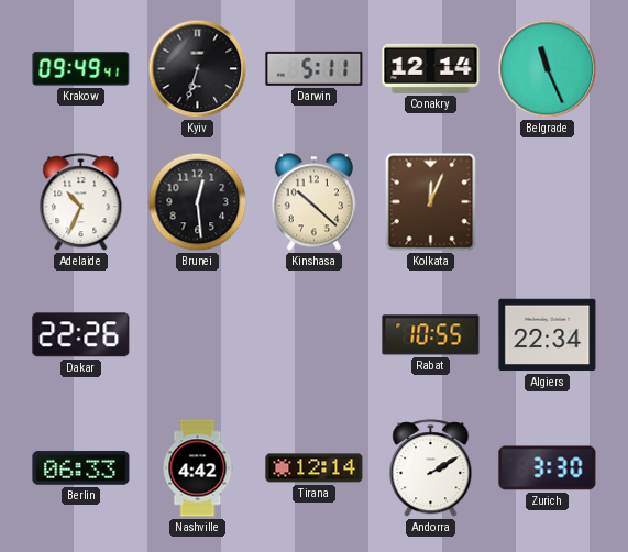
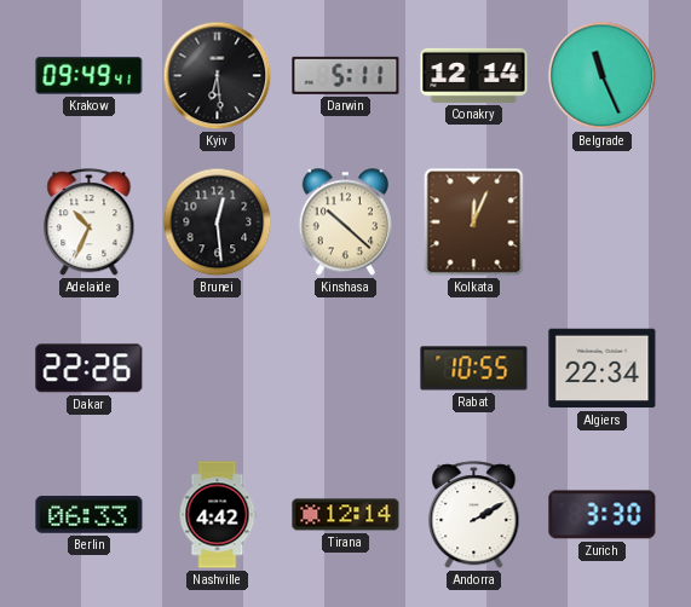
Kyiv: 6:33 -> 6:29 (218, 76)
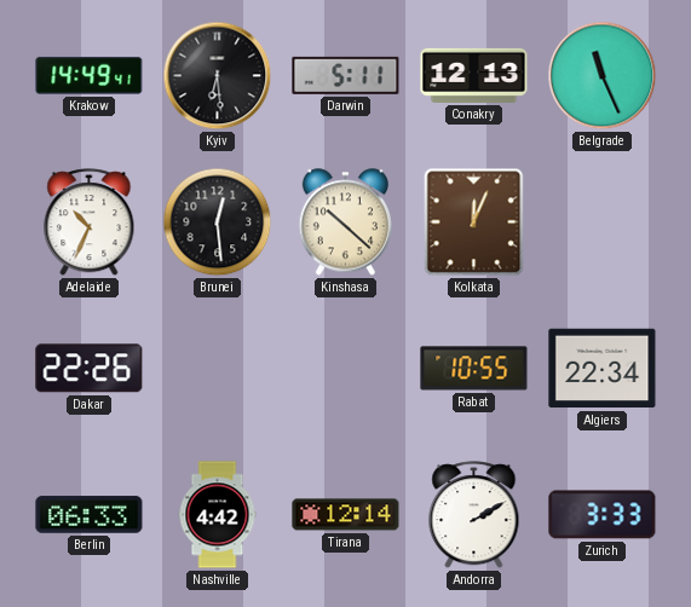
Krakow: 09:49 -> 14:49 (90, 75)
Conakry: 12:14 -> 12:13 (474, 75)
Zurich: 3:30 -> 3:33 (603, 515)
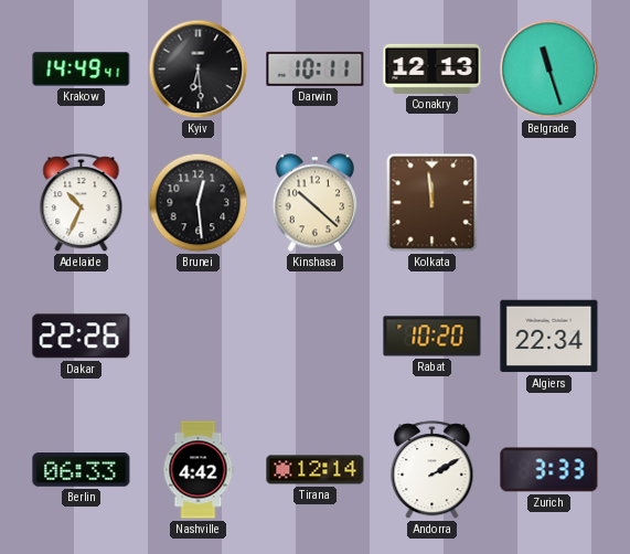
Darwin: 5:11 -> 10:11 (316, 68)
Belgrade: 11:26 -> 11:27 (549, 70)
Kolkata: 12:04 -> 11:59 (433, 203)
Rabat: 10:55 -> 10:20 (433, 337)
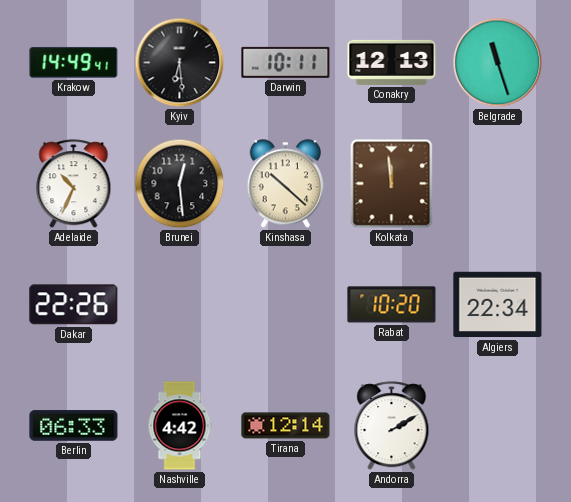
Zurich: 3:33 -> none (549, 470)
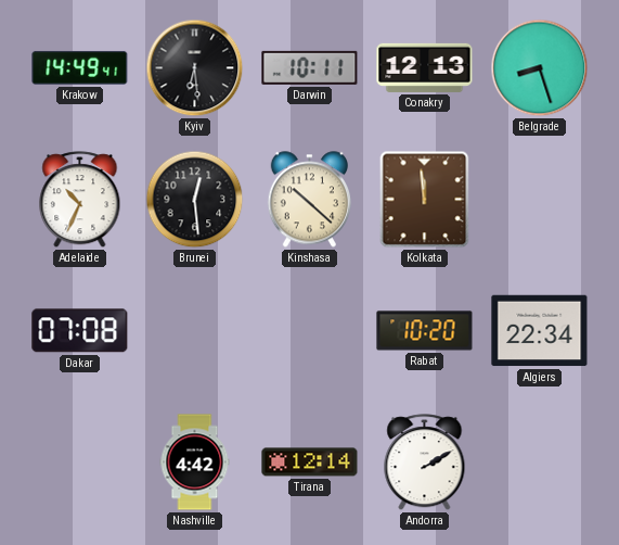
Belgrade: 11:27 -> 8:27 (540, 68)
Dakar: 22:26 -> 07:08 (80, 331)
Berlin: 06:33 -> none (74, 426)
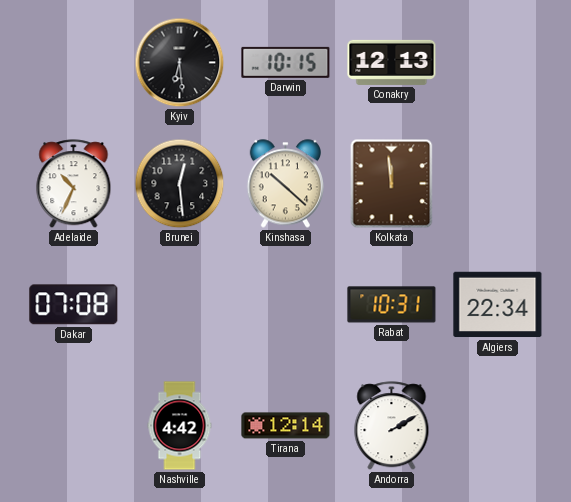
Krakow: 14:49 -> none (80, 67)
Darwin: 10:11 -> 10:15 (286, 62)
Belgrade: 8:27 -> none (540, 68)
Rabat: 10:20 -> 10:31 (392, 305)
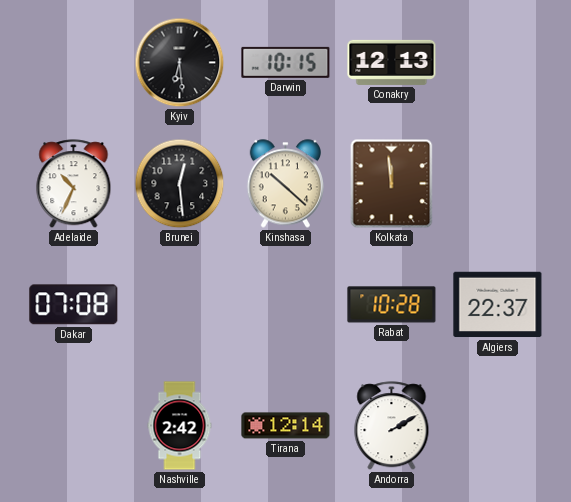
Rabat: 10:31 -> 10:28 (392, 305)
Algiers: 22:34 -> 22:37 (498, 305)
Nashville: 4:42 -> 2:42 (180, 426)
